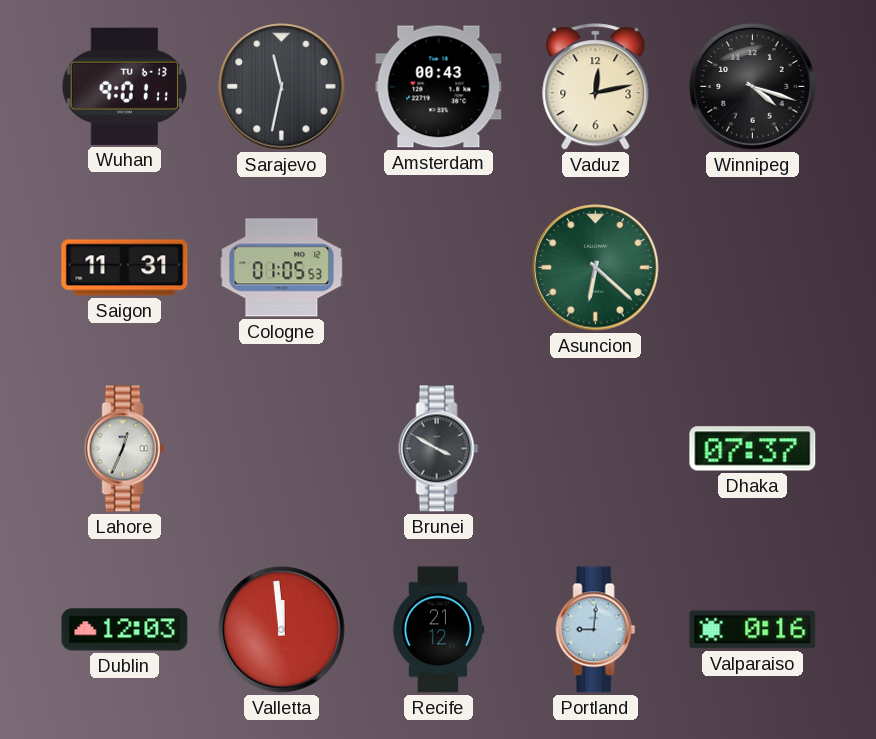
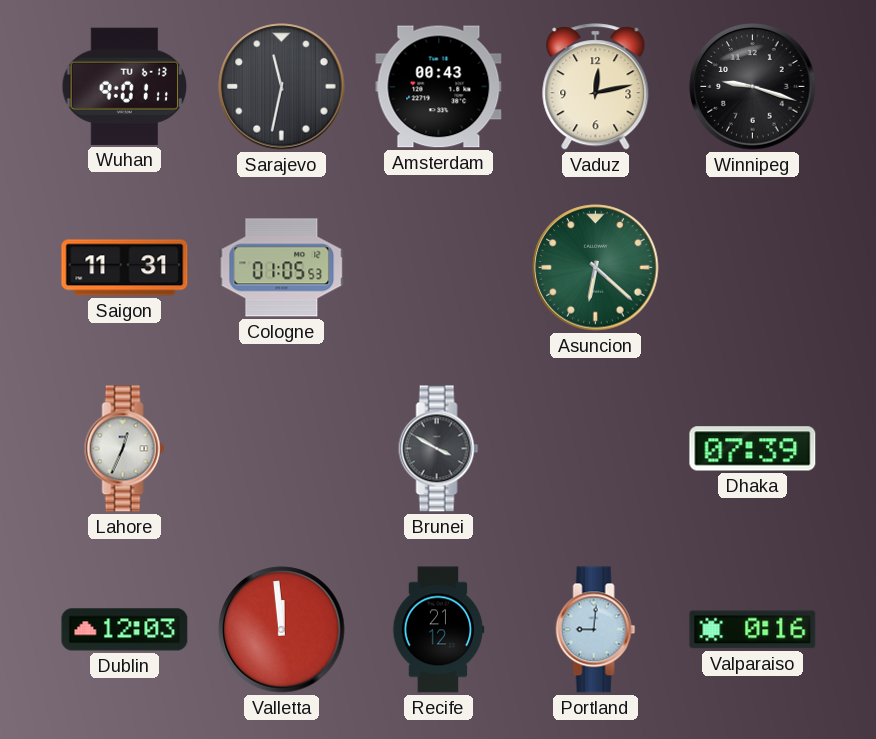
Winnipeg: 4:18 -> 9:18 (753, 87)
Dhaka: 07:37 -> 07:39 (753, 449)
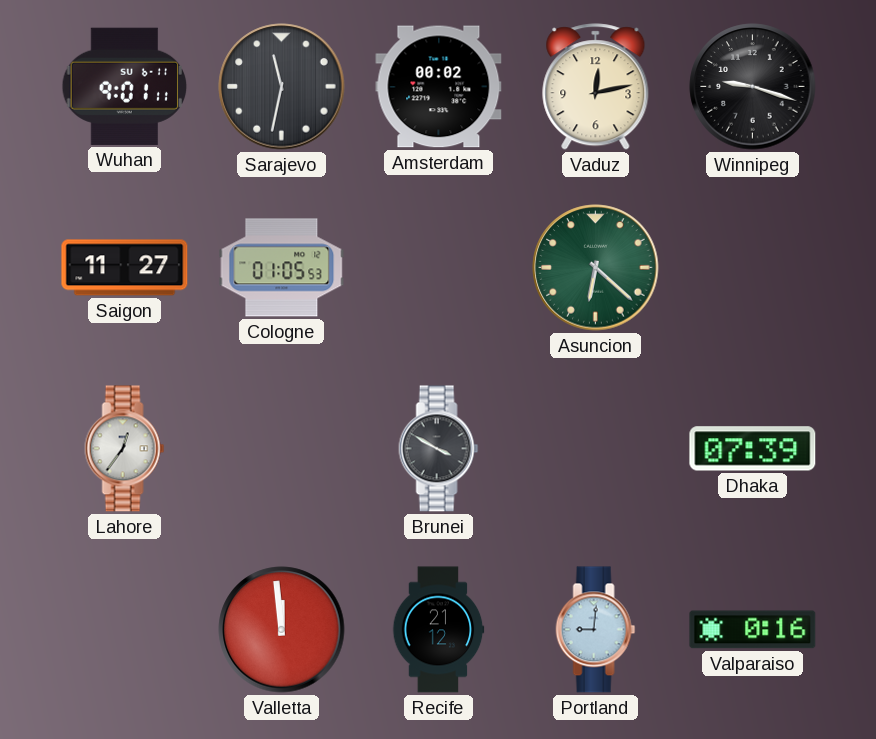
Wuhan date: TU 6-13 -> SU 6-11 (125, 86)
Amsterdam: 00:43 -> 00:02 (439, 87)
Saigon: 11:31 -> 11:27 (125, 268)
Lahore: 12:34 -> 12:36 (125, 449)
Dublin: 12:03 -> none (125, 630)
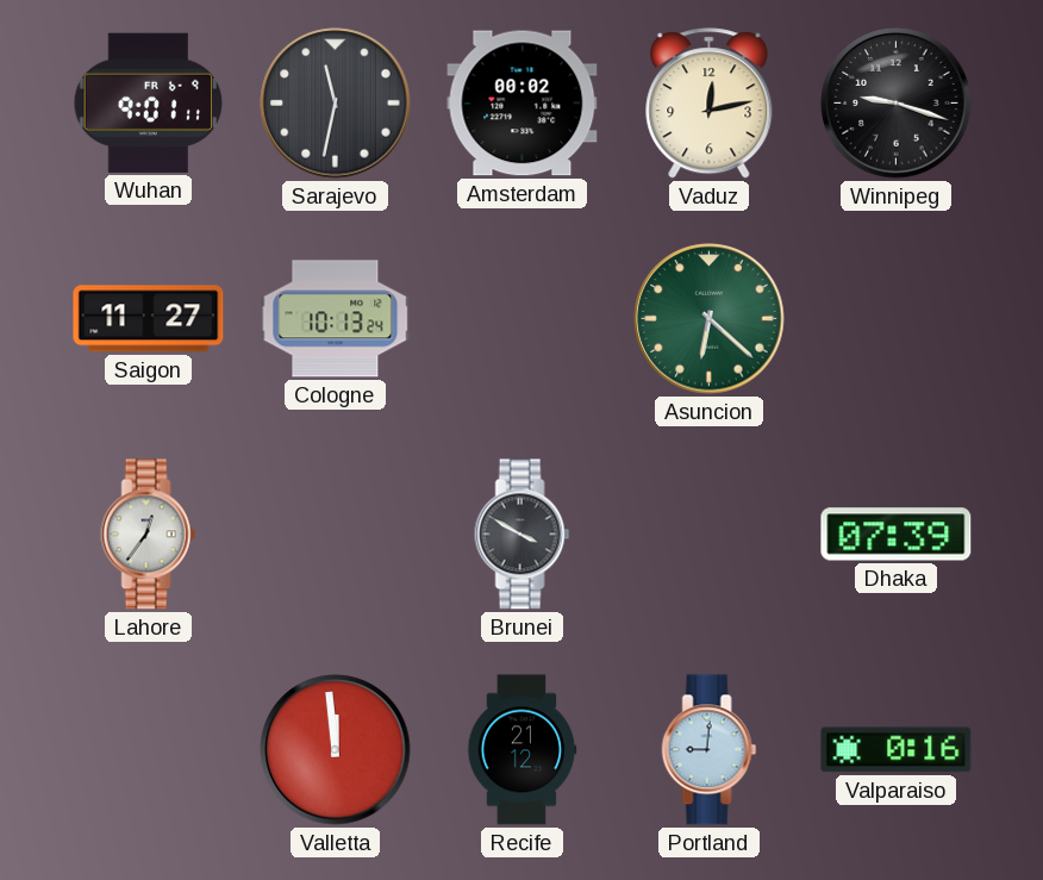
Wuhan date: SU 6-11 -> FR 6-9 (149, 102)
Cologne: 01:05 -> 10:13 (336, 319)
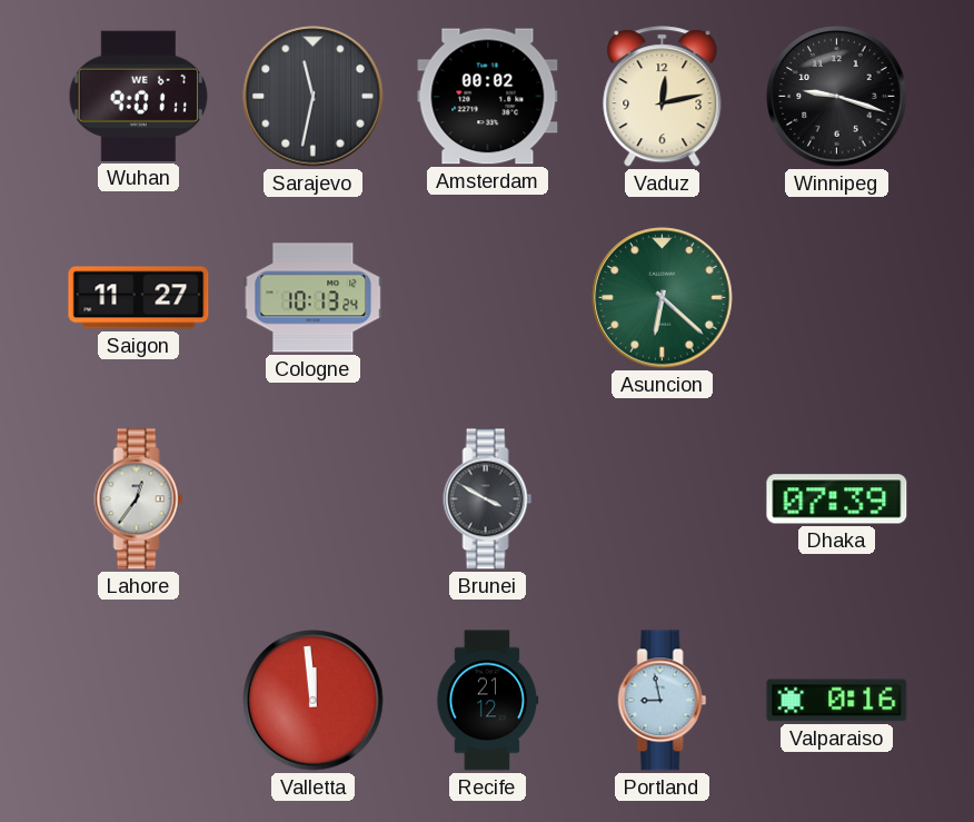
Wuhan date: FR 6-9 -> WE 6-7 (139, 96)
Portland: 9:01 -> 8:58 (663, 701)
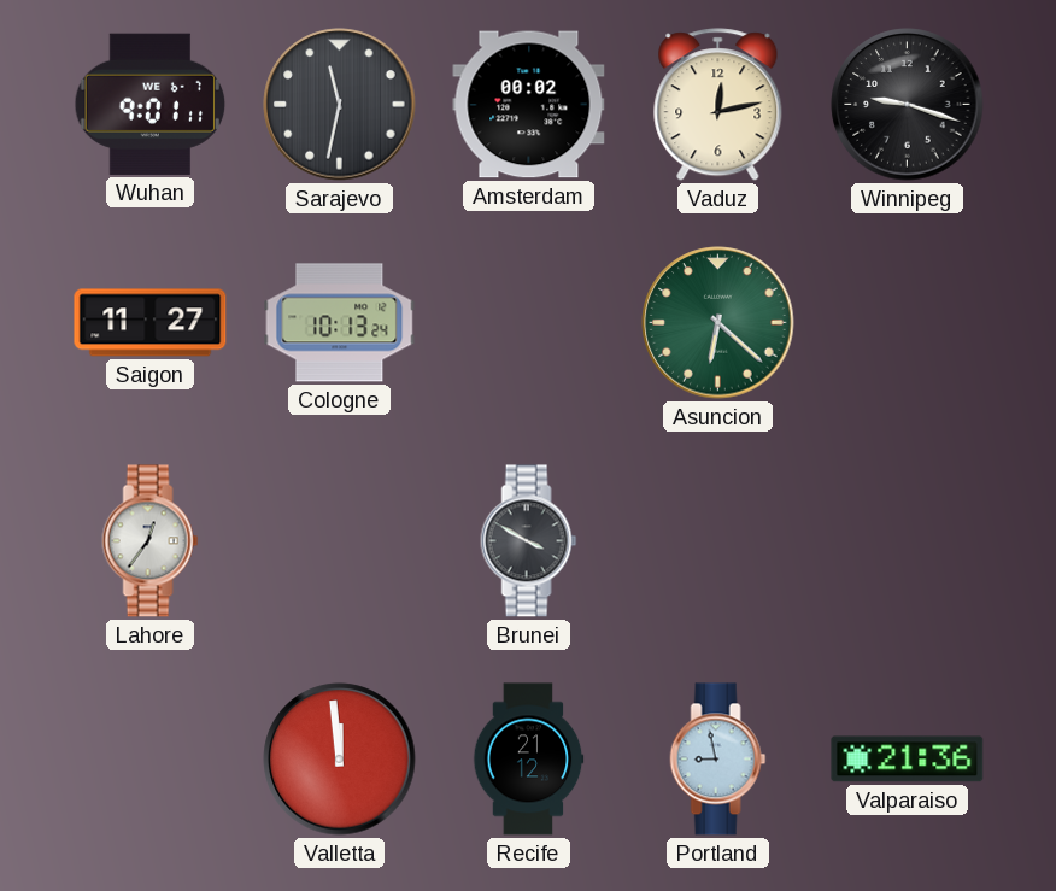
Dhaka: 07:39 -> none (837, 499)
Valparaiso: 0:16 -> 21:36 (908, 760)
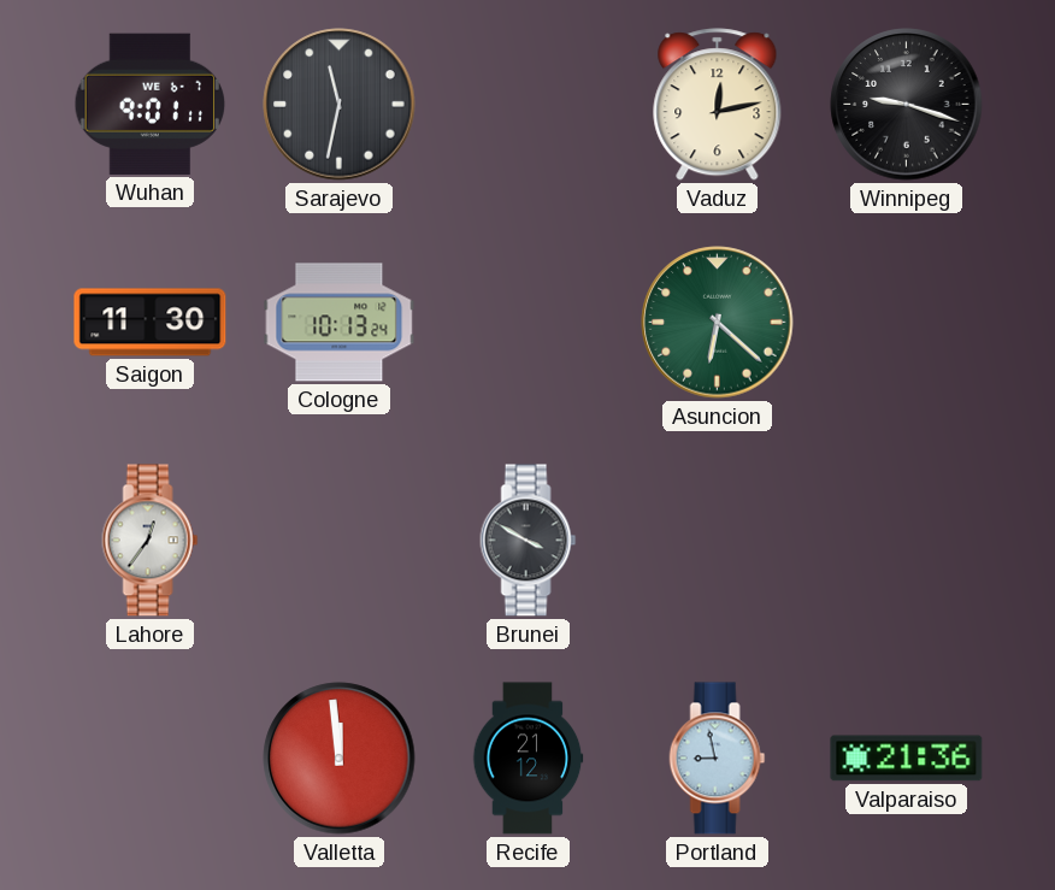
Amsterdam: 00:02 -> none (529, 105)
Saigon: 11:27 -> 11:30 (151, 323)
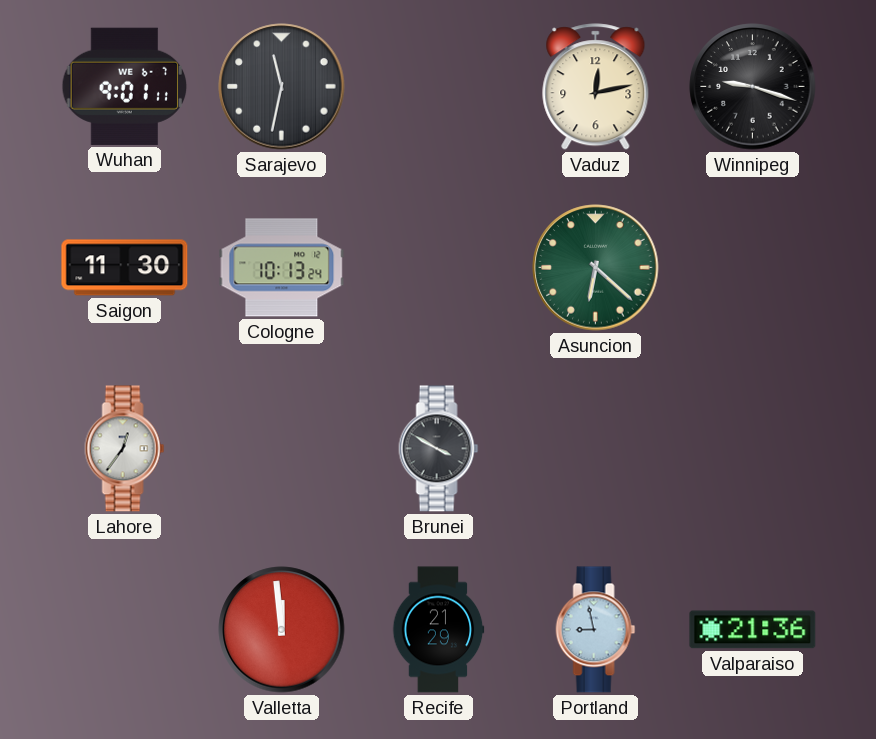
Recife: 21:12 -> 21:29 (438, 630)
